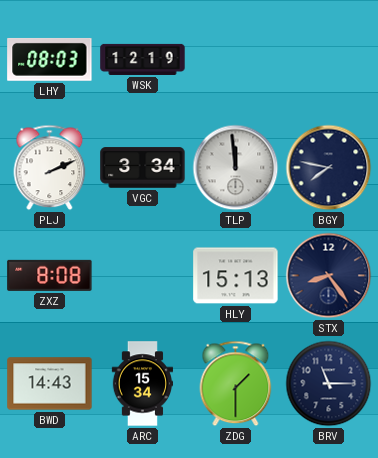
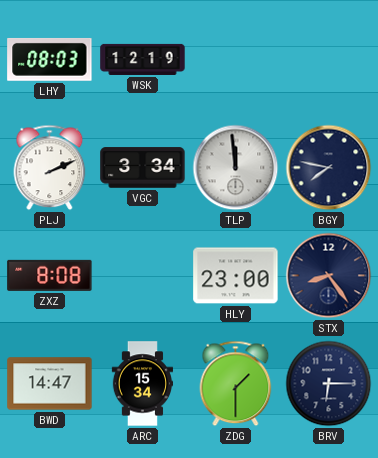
HLY: 15:13 -> 23:00 (236, 276)
BWD: 14:43 -> 14:47 (50, 384)
BRV: 11:15 -> 6:15 (329, 384)
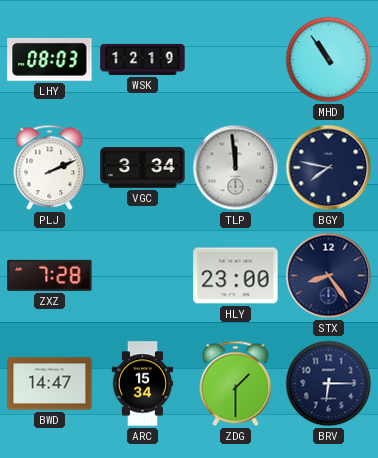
MHD: none -> 10:54 (329, 60)
ZXZ: 8:08 -> 7:28 (50, 275)
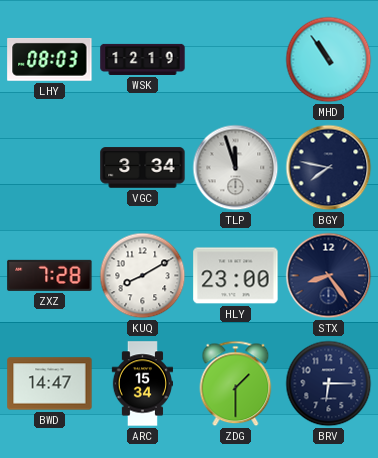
PLJ: 2:11 -> none (50, 168)
TLP: 11:59 -> 11:57 (236, 168)
KUQ: none -> 8:10 (143, 276)
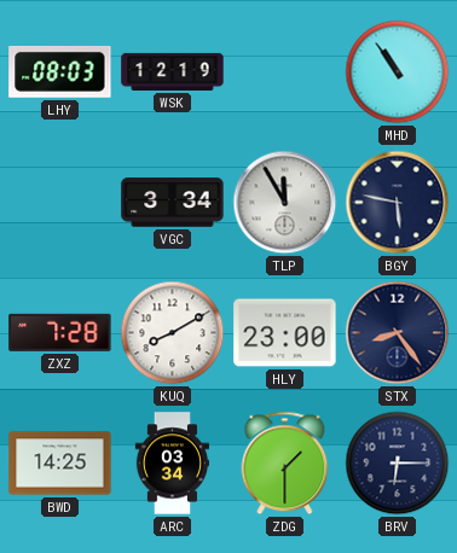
TLP: 11:57 -> 11:55 (285, 203)
BGY: 7:47 -> 5:47 (398, 203)
BWD: 14:47 -> 14:25 (60, 464)
ARC: 15:34 -> 03:34 (172, 464)
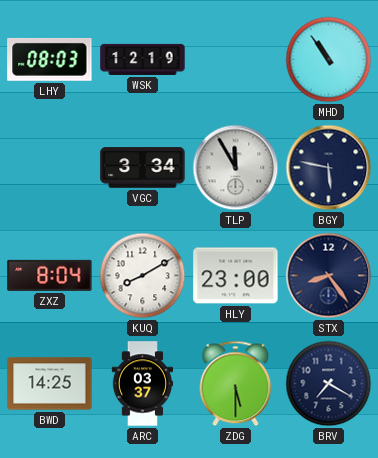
ZXZ: 7:28 -> 8:04 (50, 275)
ARC: 03:34 -> 03:37 (142, 384)
ZDG: 1:30 -> 5:30 (236, 384)
BRV: 6:15 -> 7:20 (329, 384)
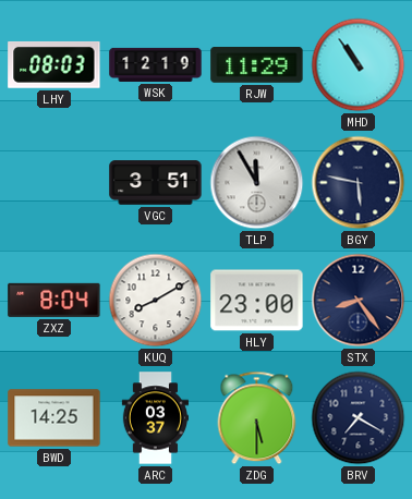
RJW: none -> 11:29 (257, 65)
VGC: 3:34 -> 3:51 (156, 183)
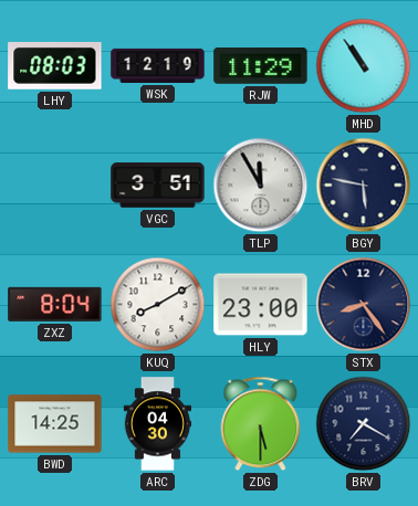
ARC: 03:37 -> 04:30 (157, 424)
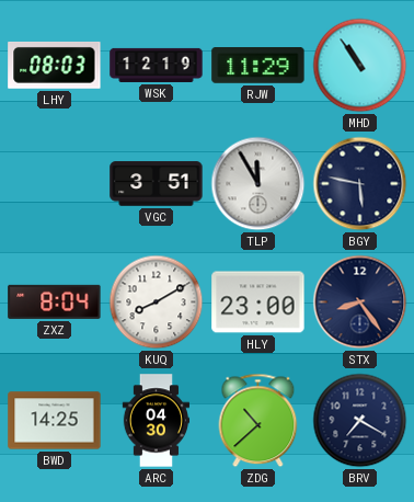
ZDG: 5:30 -> 10:38 (258, 421)
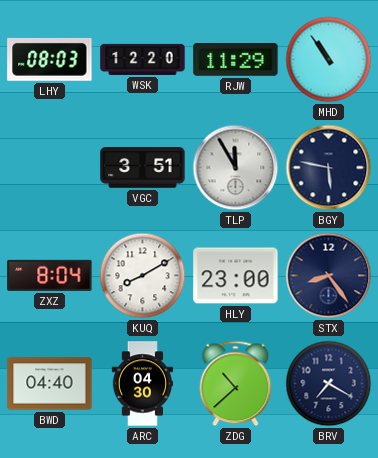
WSK: 12:19 -> 12:20 (143, 59)
BWD: 14:25 -> 04:40 (50, 384)
